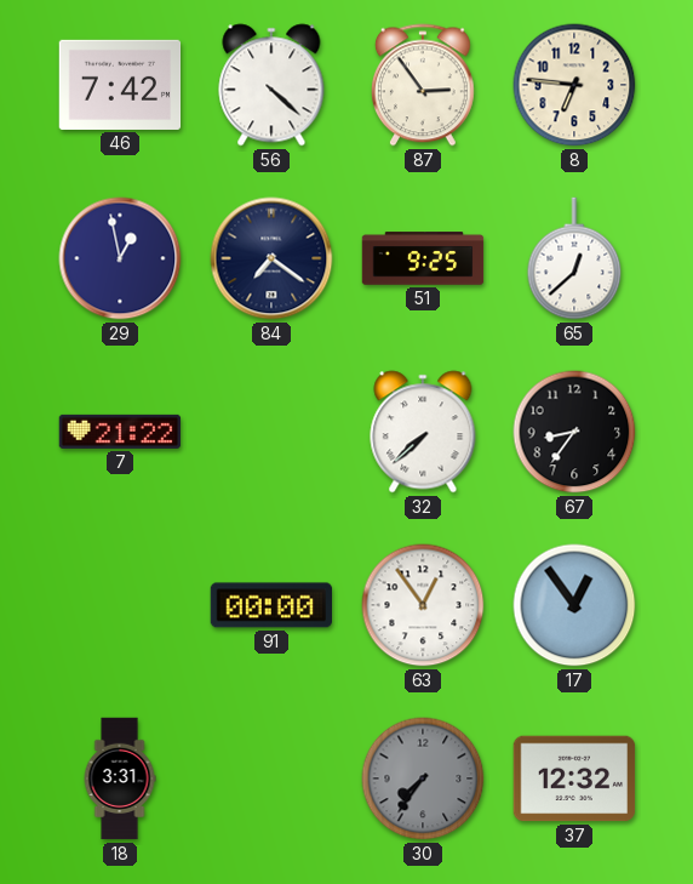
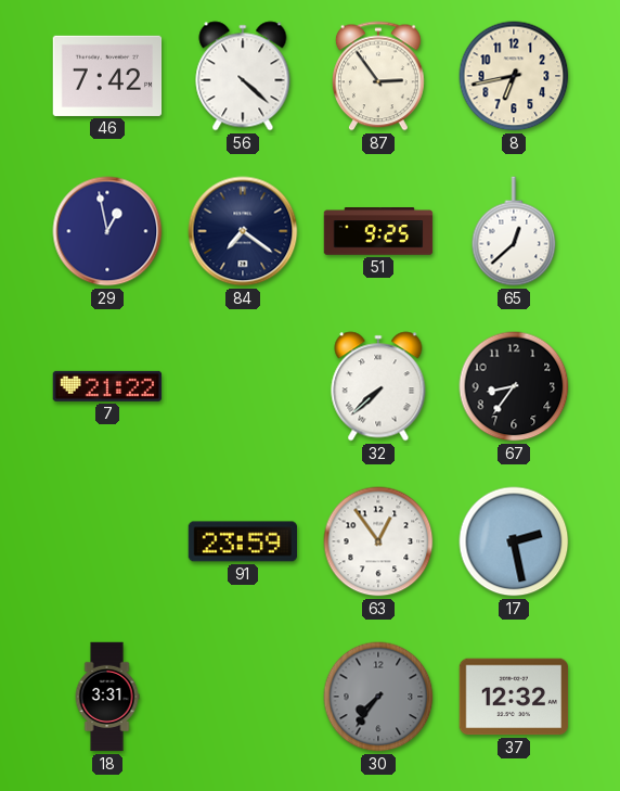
8: 6:46 -> 6:43 (514, 76)
91: 00:00 -> 23:59 (242, 541)
17: 12:54 -> 2:28 (514, 541)
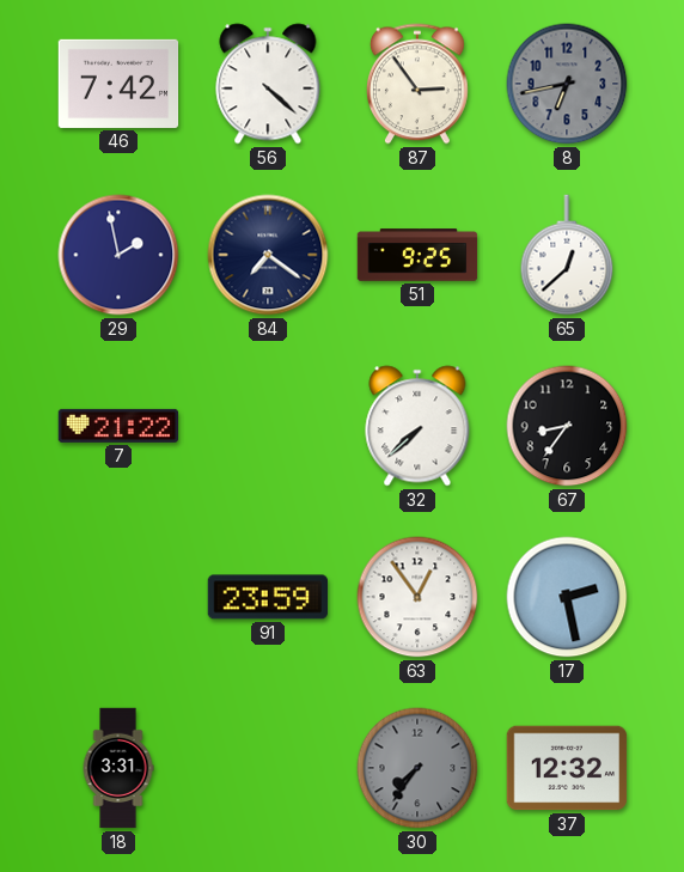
8 dial: cream -> grey (567, 84)
29: 12:58 -> 1:58 (118, 255)
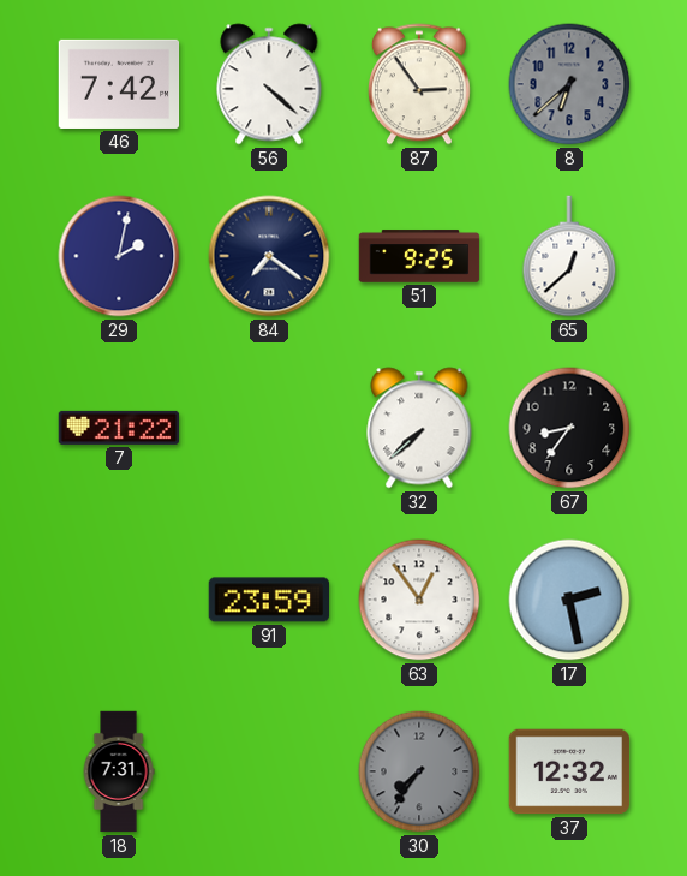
8: 6:43 -> 6:38 (569, 84)
29: 1:58 -> 2:02 (119, 256)
18: 3:31 -> 7:31 (119, 771)
